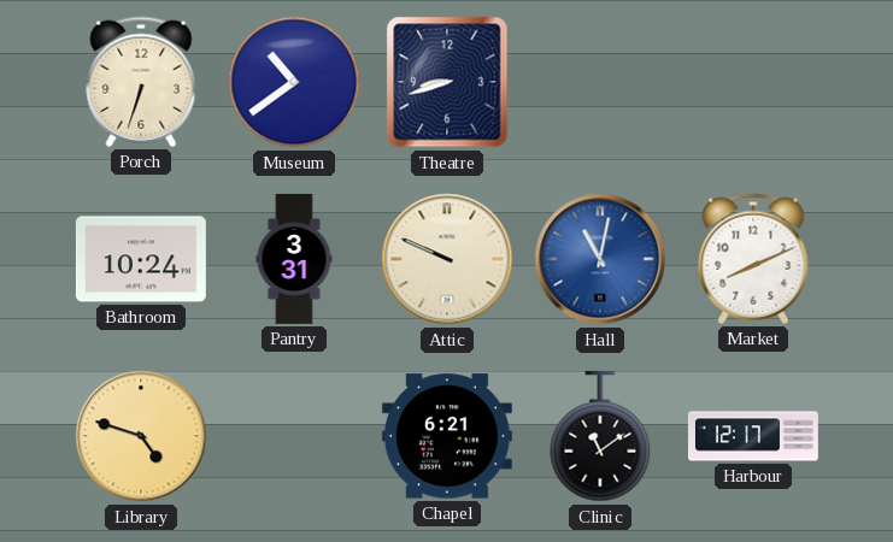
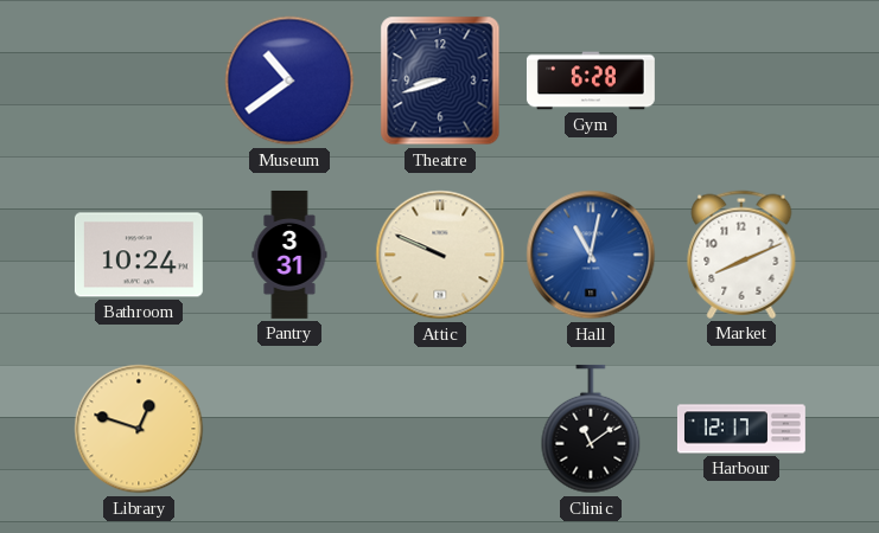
Porch: 6:33 -> none (141, 82)
Gym: none -> 6:28 (591, 81)
Library: 4:48 -> 12:48 (139, 429)
Chapel: 6:21 -> none (447, 436)
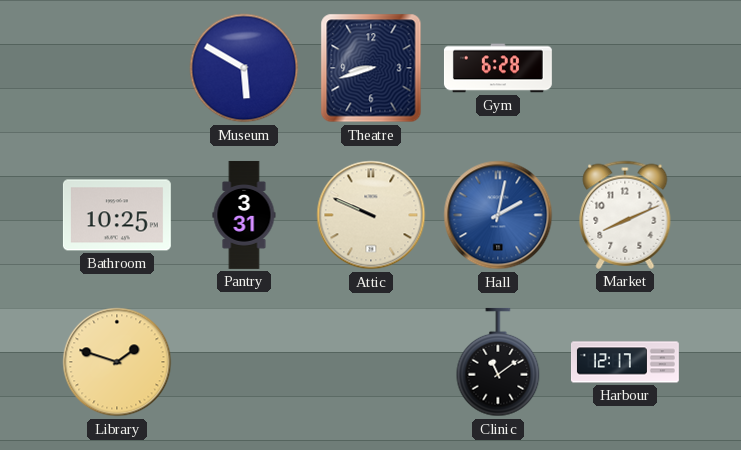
Museum: 10:39 -> 5:50 (244, 68)
Bathroom: 10:24 -> 10:25 (117, 215)
Hall: 11:02 -> 2:02 (498, 215)
Library: 12:48 -> 1:48 (117, 362)
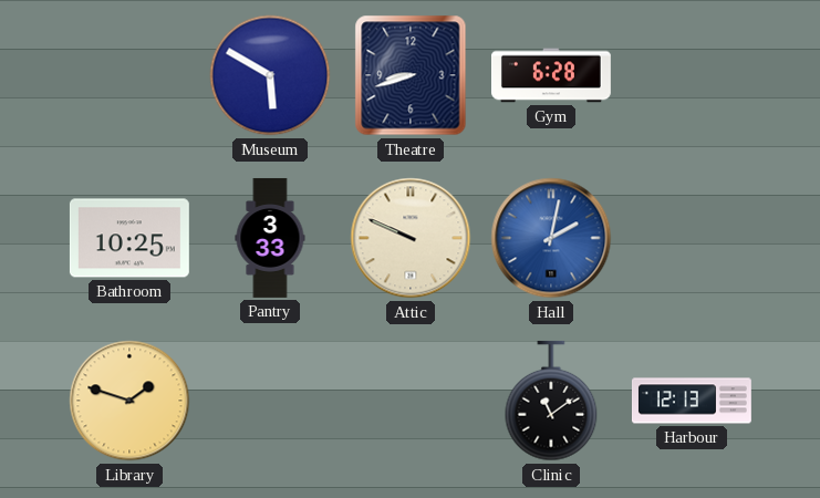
Pantry: 3:31 -> 3:33 (270, 238)
Market: 8:11 -> none (625, 215)
Harbour: 12:17 -> 12:13 (692, 401)
